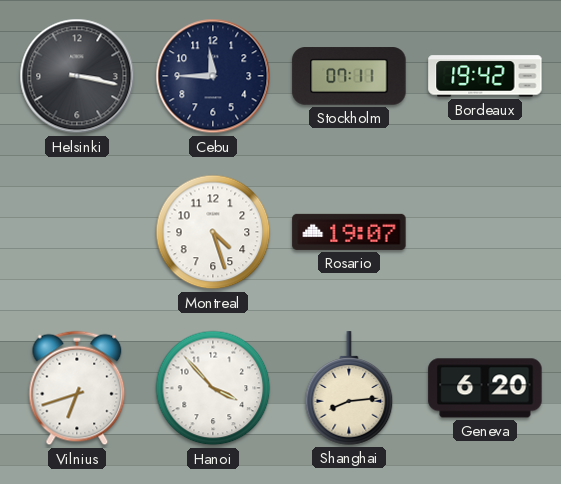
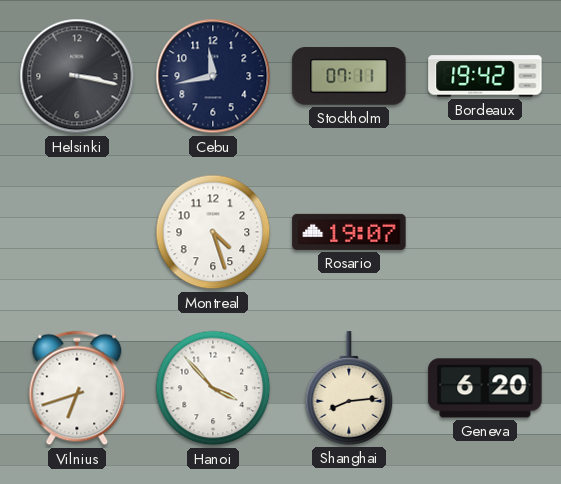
Cebu: 11:45 -> 11:43 (213, 76)
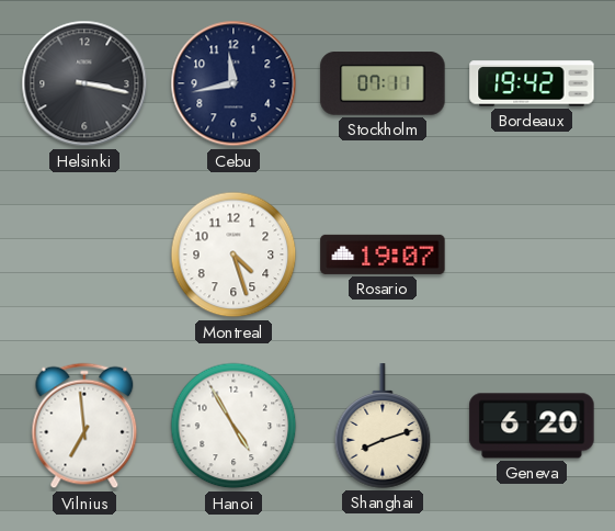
Vilnius: 6:42 -> 6:59 (84, 426)
Hanoi: 3:53 -> 4:55 (234, 426)
Shanghai: 8:14 -> 8:12 (383, 426)
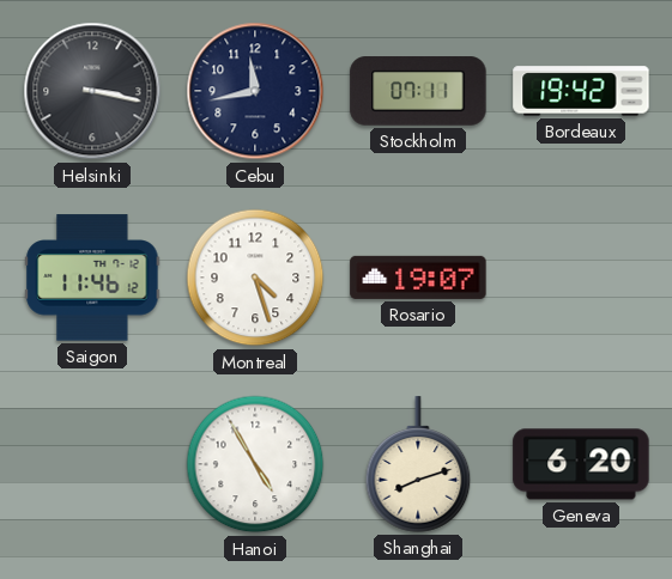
Saigon: none -> 11:46 (92, 278)
Vilnius: 6:59 -> none (84, 426)
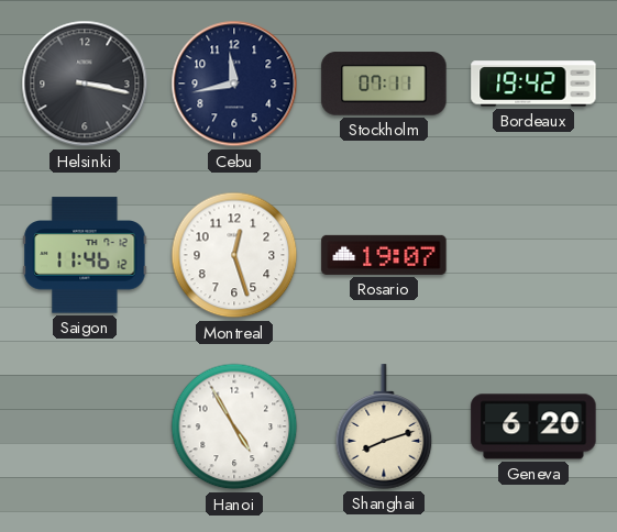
Montreal: 4:27 -> 12:27 (234, 255)
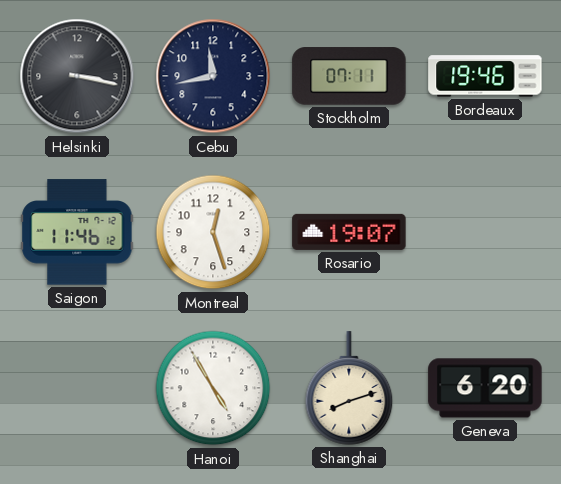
Bordeaux: 19:42 -> 19:46 (485, 76)
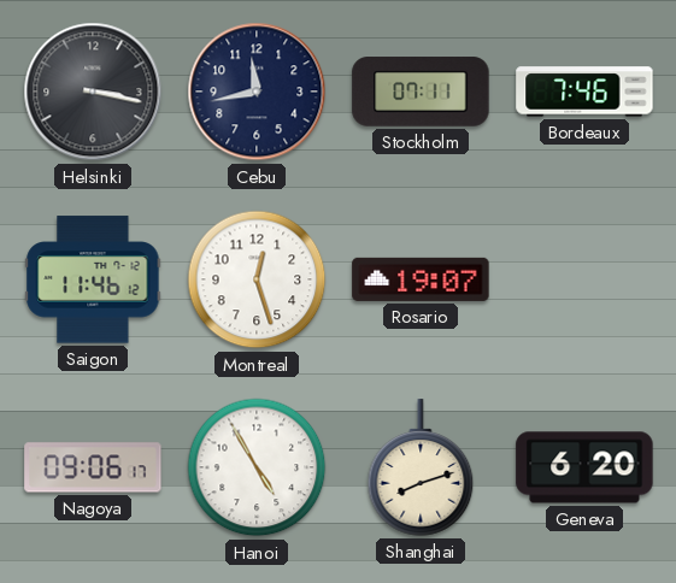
Bordeaux: 19:46 -> 7:46 (584, 92)
Nagoya: none -> 09:06 (93, 467)
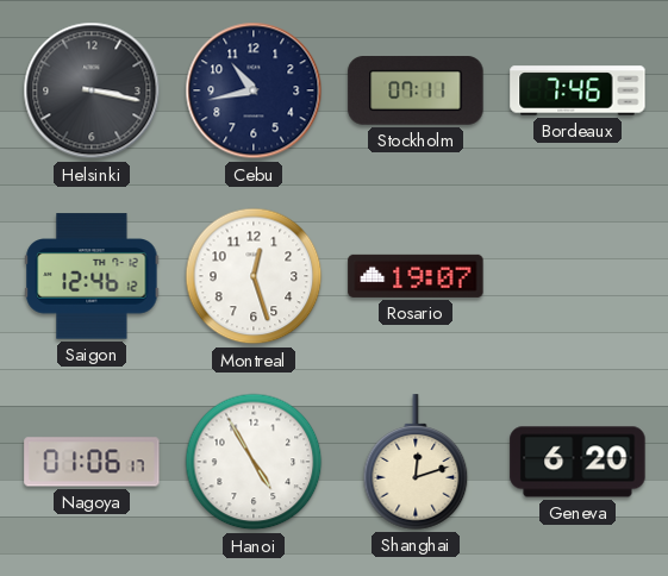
Cebu: 11:43 -> 10:43 (254, 90)
Saigon: 11:46 -> 12:46 (92, 276)
Nagoya: 09:06 -> 01:06 (92, 462)
Shanghai: 8:12 -> 12:12 (416, 462)
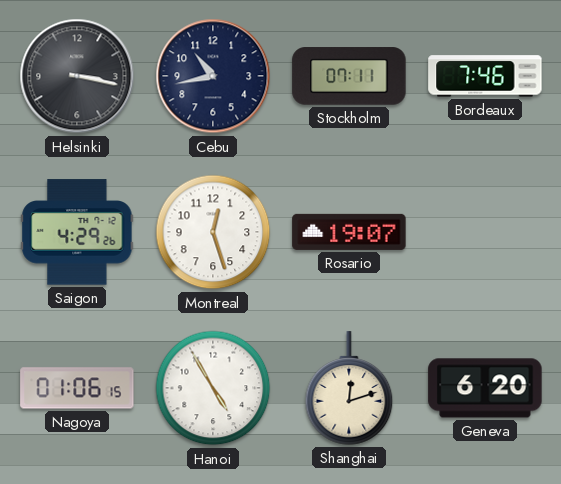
Saigon: 12:46 -> 4:29 (77, 232)
Nagoya: 01:06:17 -> 01:06:15 (77, 388)
